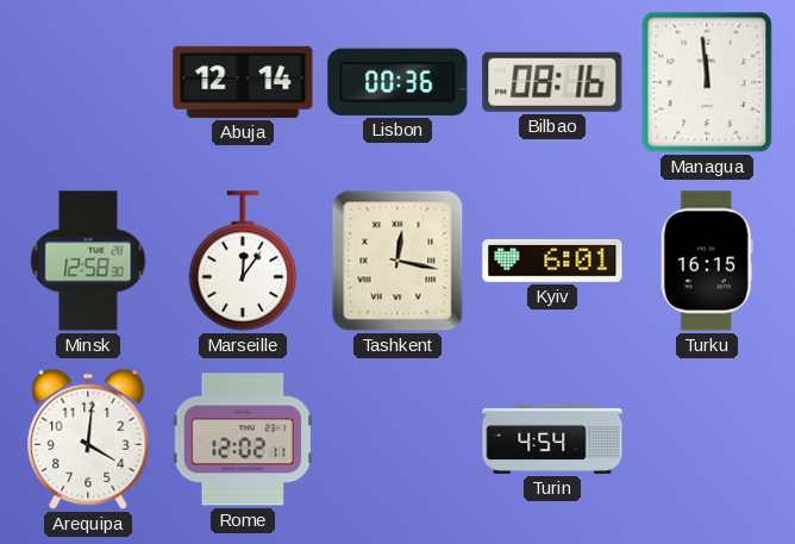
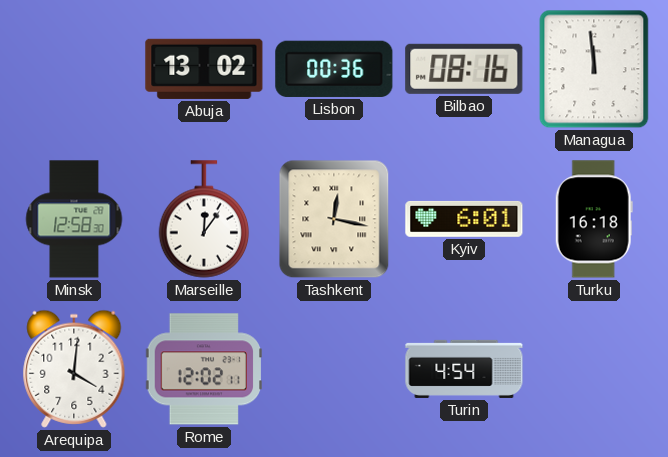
Abuja: 12:14 -> 13:02 (204, 69)
Turku: 16:15 -> 16:18 (594, 219)
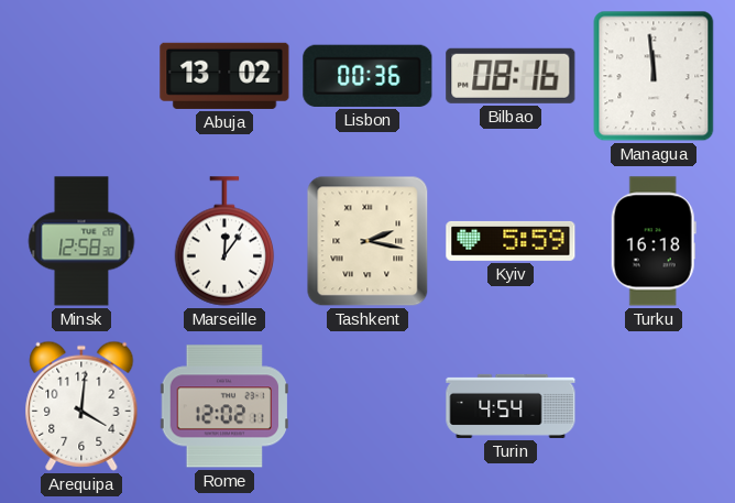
Tashkent: 12:17 -> 2:17 (367, 241)
Kyiv: 6:01 -> 5:59 (511, 241)
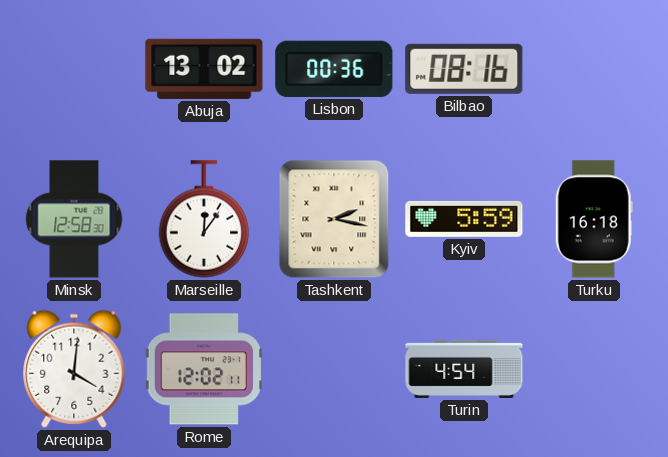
Managua: 11:59 -> none (654, 76)
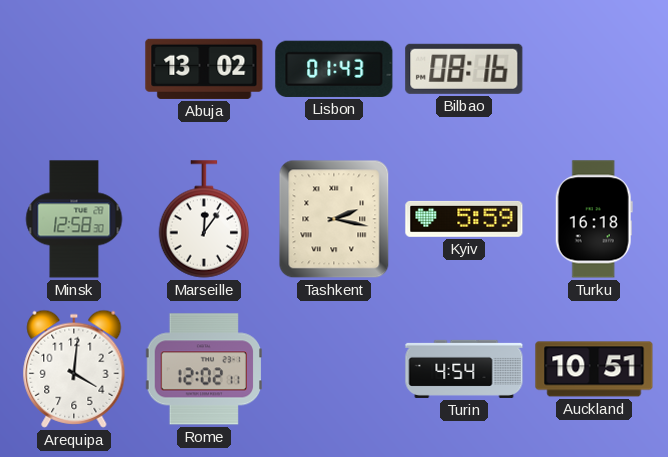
Lisbon: 00:36 -> 01:43 (334, 69)
Auckland: none -> 10:51 (594, 369)
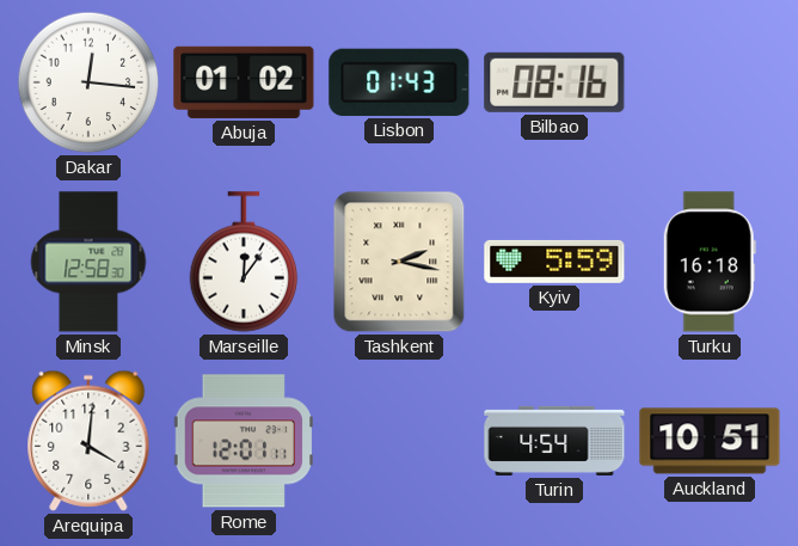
Dakar: none -> 12:16 (88, 82)
Abuja: 13:02 -> 01:02 (244, 82)
Rome: 12:02 -> 12:01 (244, 441)
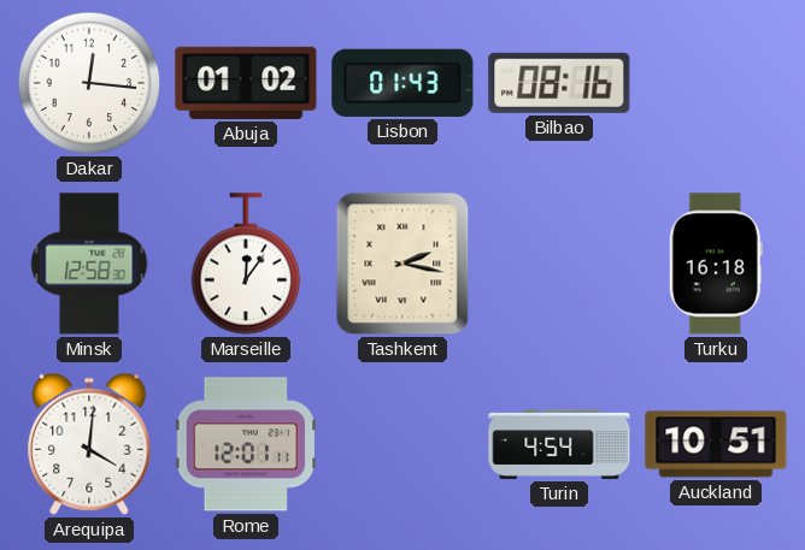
Kyiv: 5:59 -> none (554, 262)
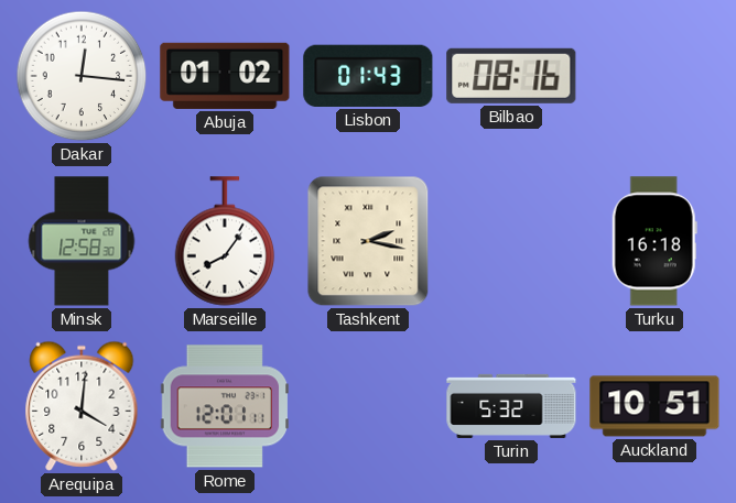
Marseille: 12:06 -> 8:06 (225, 241)
Turin: 4:54 -> 5:32 (511, 406)
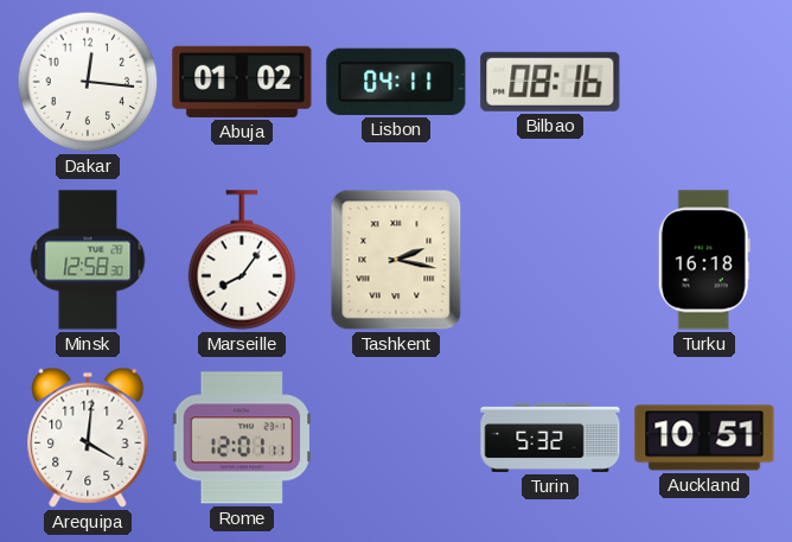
Lisbon: 01:43 -> 04:11 (396, 82)
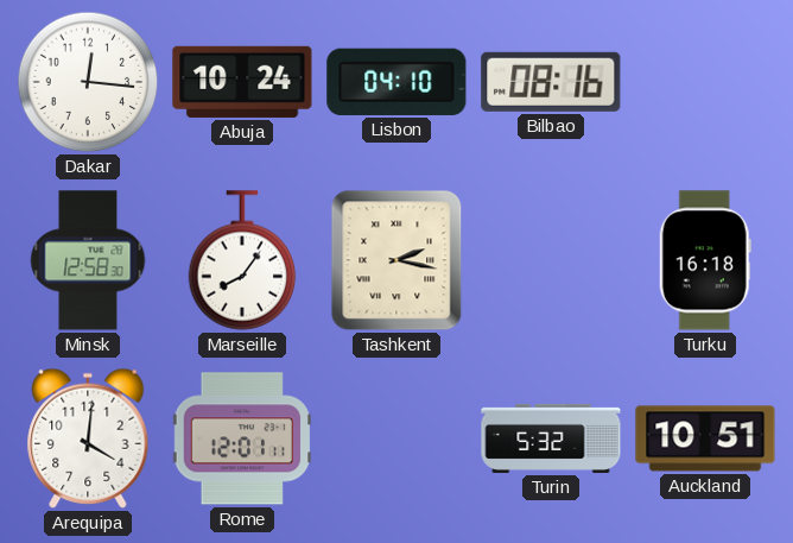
Abuja: 01:02 -> 10:24 (242, 82)
Lisbon: 04:11 -> 04:10 (396, 82)
